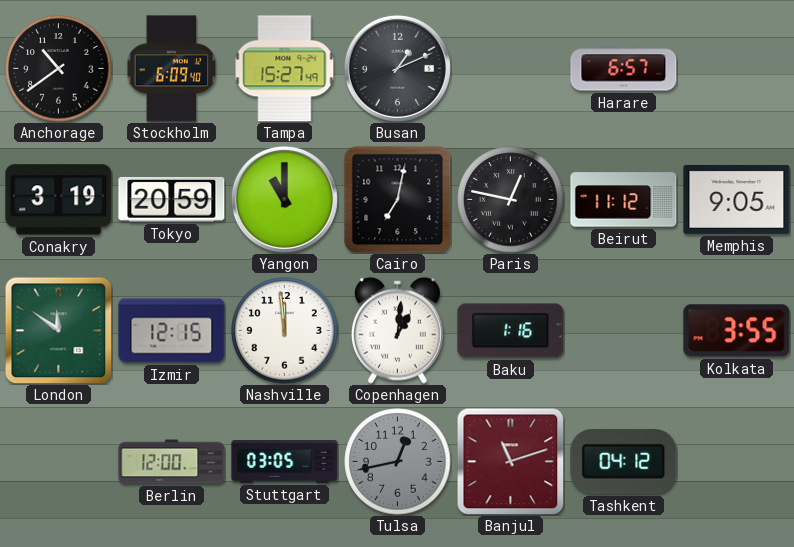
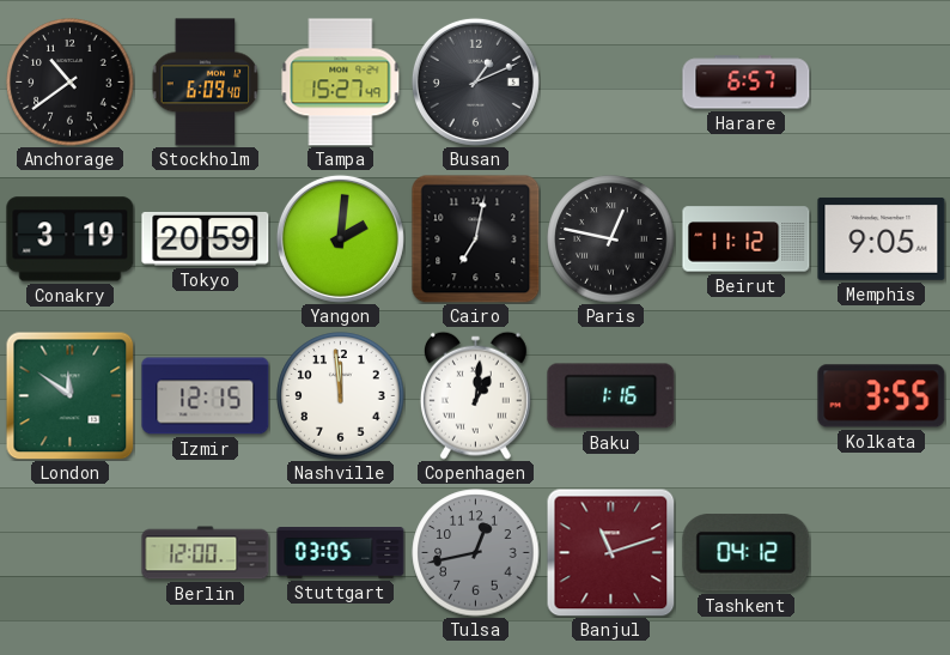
Yangon: 11:00 -> 2:01 (340, 238)
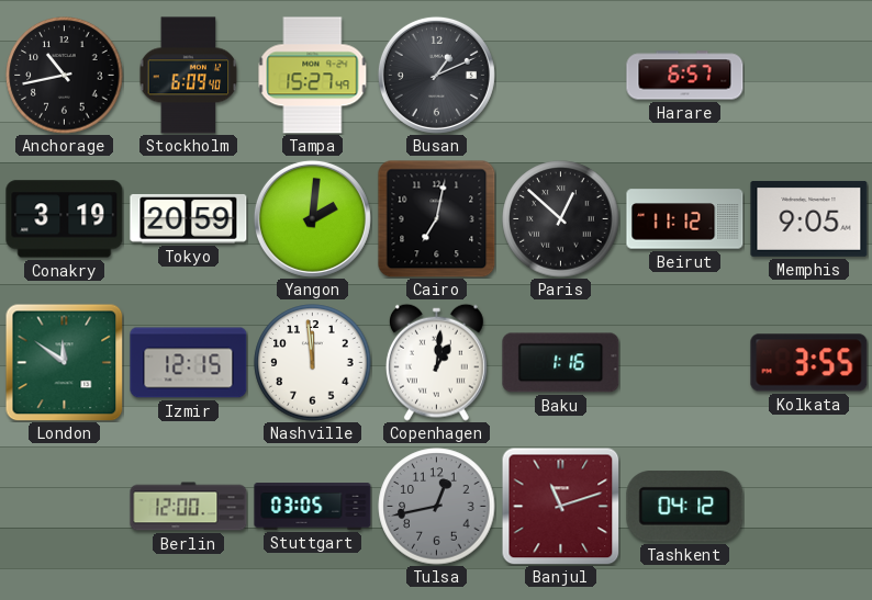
Anchorage: 10:39 -> 10:43 (65, 76)
Paris: 12:47 -> 12:52 (561, 219)
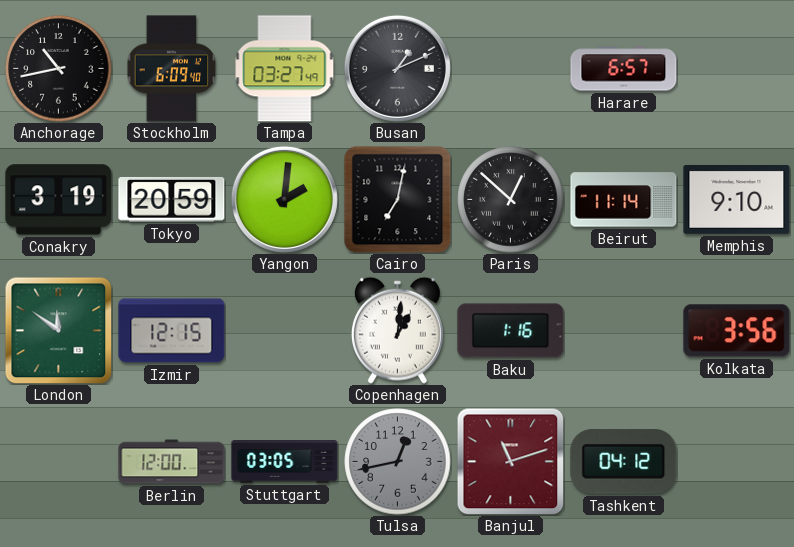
Tampa: 15:27 -> 03:27 (285, 69)
Beirut: 11:12 -> 11:14 (624, 200)
Memphis: 9:05 -> 9:10 (737, 199)
Nashville: 11:59 -> none (313, 363)
Kolkata: 3:55 -> 3:56 (737, 331)
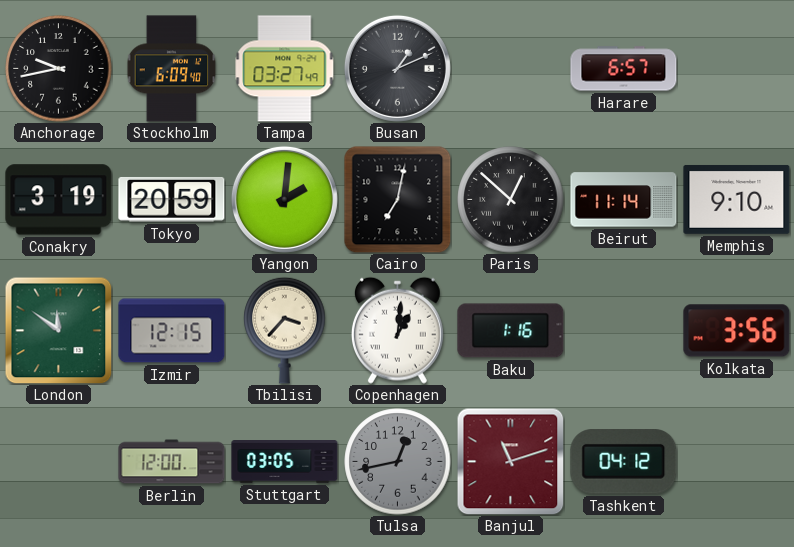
Anchorage: 10:43 -> 9:43 (59, 69)
Tbilisi: none -> 3:37 (285, 330)
